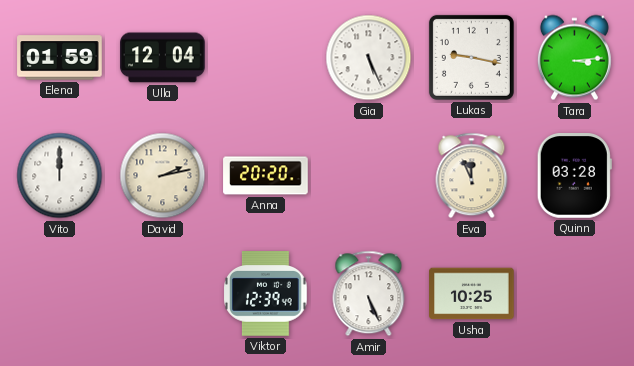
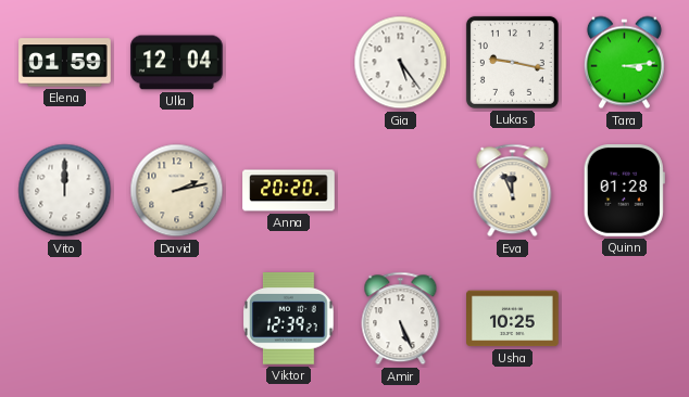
Gia: 5:26 -> 5:24 (401, 63)
Quinn: 03:28 -> 01:28 (624, 191)
Viktor: 12:39:49 -> 12:39:27 (289, 319)
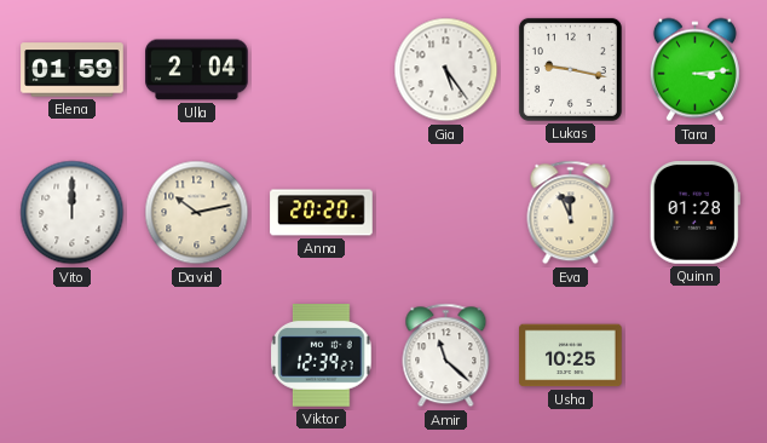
Ulla: 12:04 -> 2:04 (197, 70)
David: 2:13 -> 10:13 (197, 213)
Amir: 5:26 -> 11:22 (446, 356)
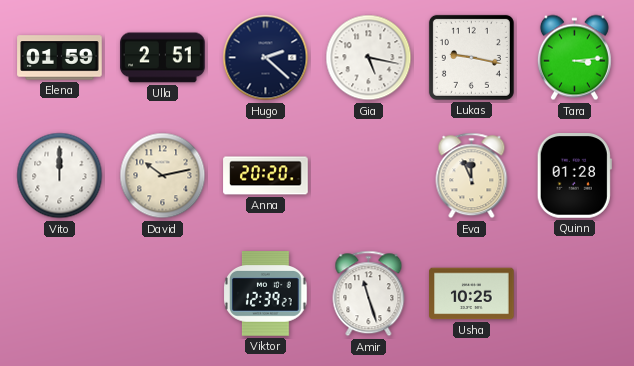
Ulla: 2:04 -> 2:51 (163, 58)
Hugo: none -> 2:22 (266, 58)
Gia: 5:24 -> 5:17 (369, 58)
Amir: 11:22 -> 11:27 (369, 294)
